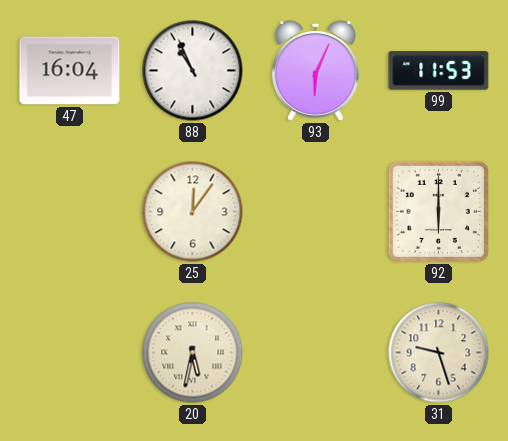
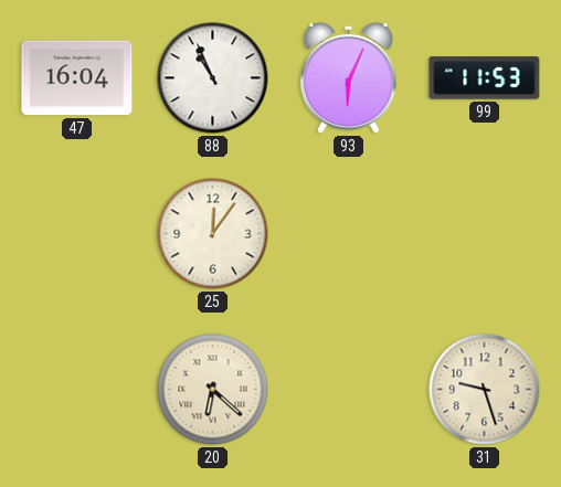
92: 6:00 -> none (438, 211)
20: 5:32 -> 6:22 (213, 390)
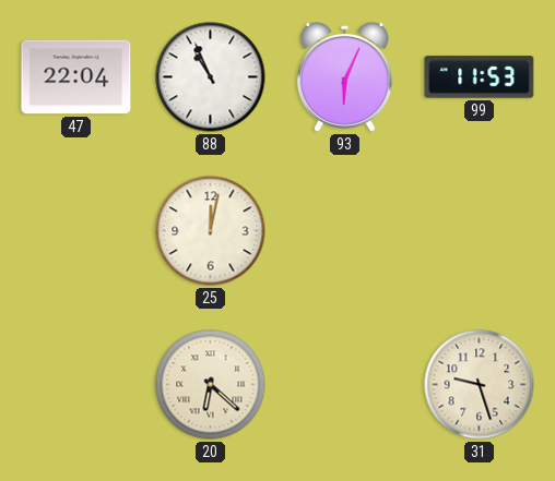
47: 16:04 -> 22:04 (76, 77)
25: 12:06 -> 12:02 (211, 231)
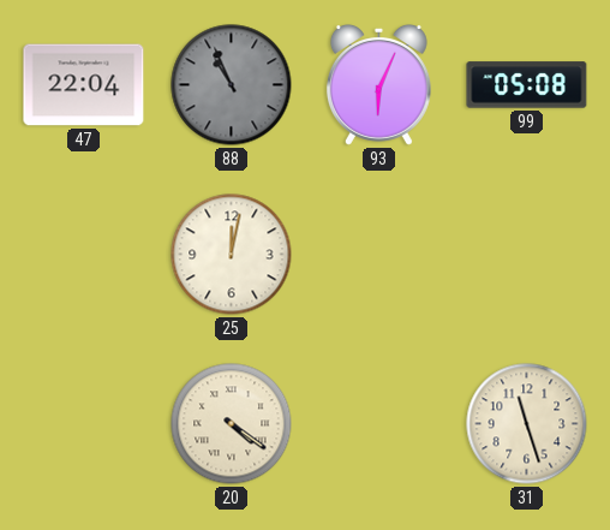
88 dial: white -> grey (232, 85)
99: 11:53 -> 05:08 (527, 85)
20: 6:22 -> 4:21 (232, 424)
31: 9:27 -> 11:27 (527, 424)
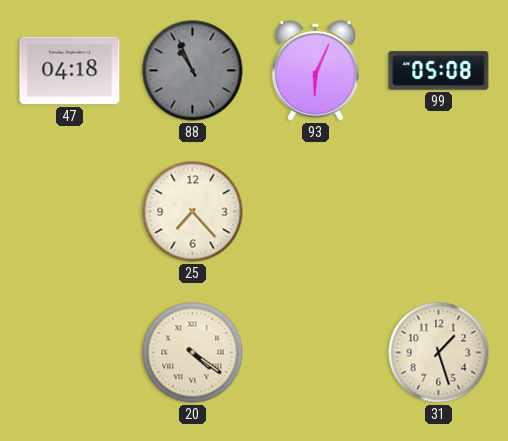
47: 22:04 -> 04:18 (70, 71)
25: 12:02 -> 7:23 (193, 212)
31: 11:27 -> 1:27 (439, 353)
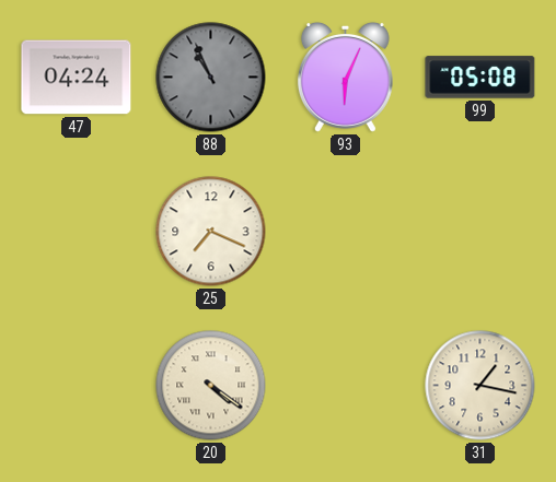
47: 04:18 -> 04:24 (77, 78)
25: 7:23 -> 7:19 (211, 232)
31: 1:27 -> 1:17 (480, 386)
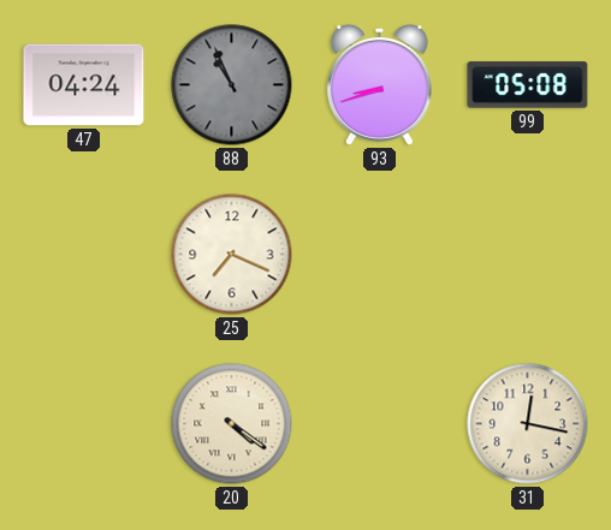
93: 6:04 -> 8:42 (379, 84)
31: 1:17 -> 12:17 (528, 424)
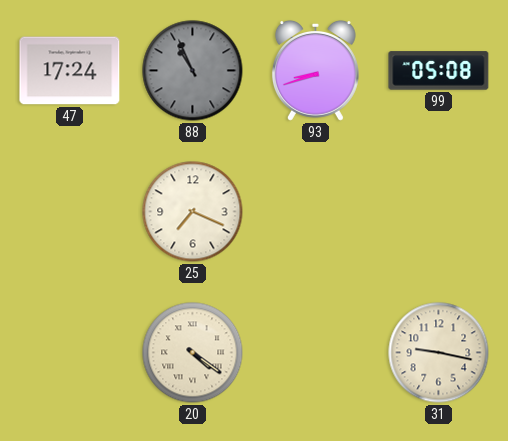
47: 04:24 -> 17:24 (70, 71)
31: 12:17 -> 9:17 (439, 353)
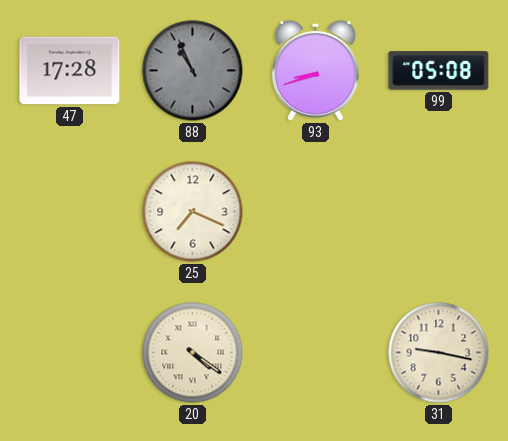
47: 17:24 -> 17:28 (70, 71)
